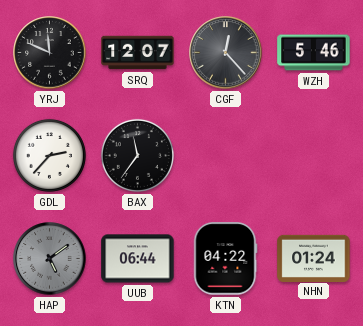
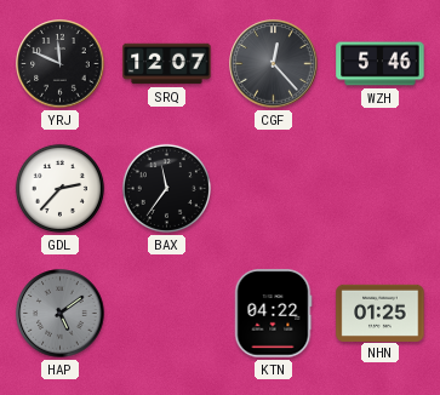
UUB: 06:44 -> none (138, 259)
NHN: 01:24 -> 01:25 (381, 313)
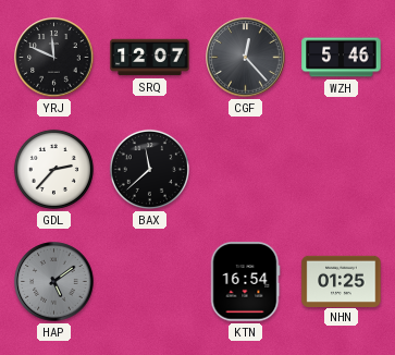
BAX: 11:36 -> 11:38 (149, 169)
KTN: 04:22 -> 16:54 (245, 282)
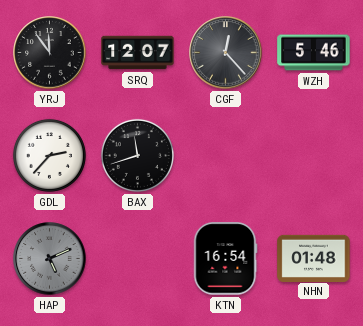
YRJ: 11:49 -> 11:54 (50, 53)
BAX: 11:38 -> 11:42 (137, 155)
HAP: 5:09 -> 5:11 (50, 259)
NHN: 01:25 -> 01:48 (314, 258)
